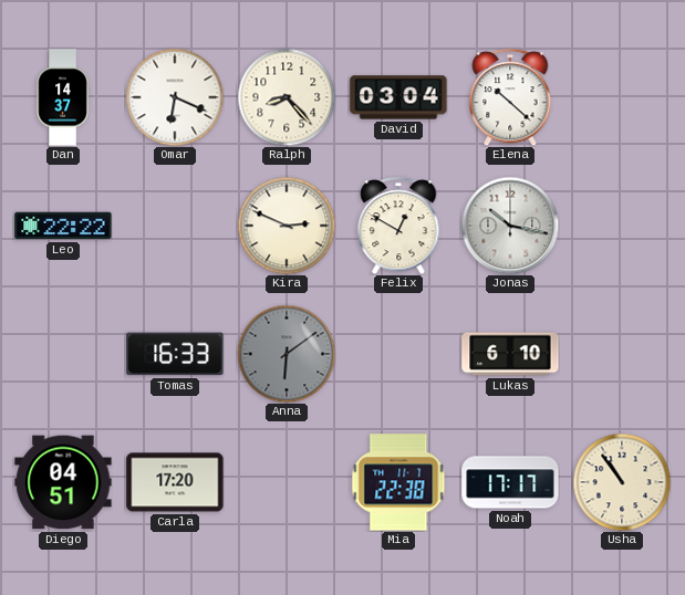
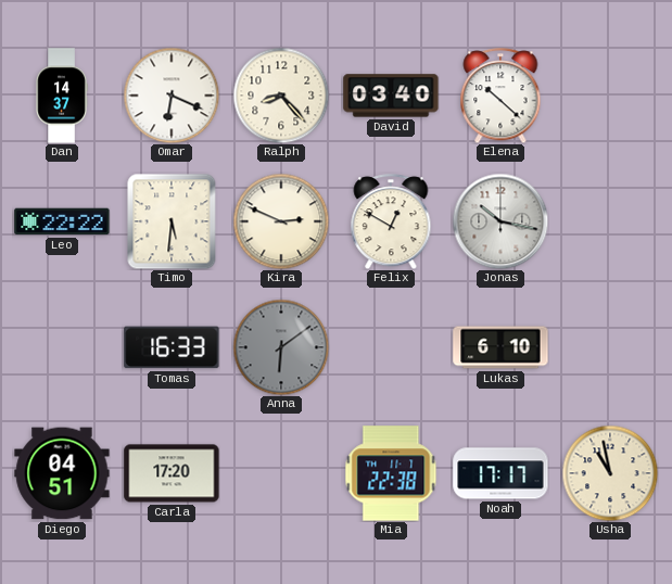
David: 03:04 -> 03:40 (391, 96)
Timo: none -> 5:31 (172, 221)
Usha: 10:54 -> 10:58 (610, 473)
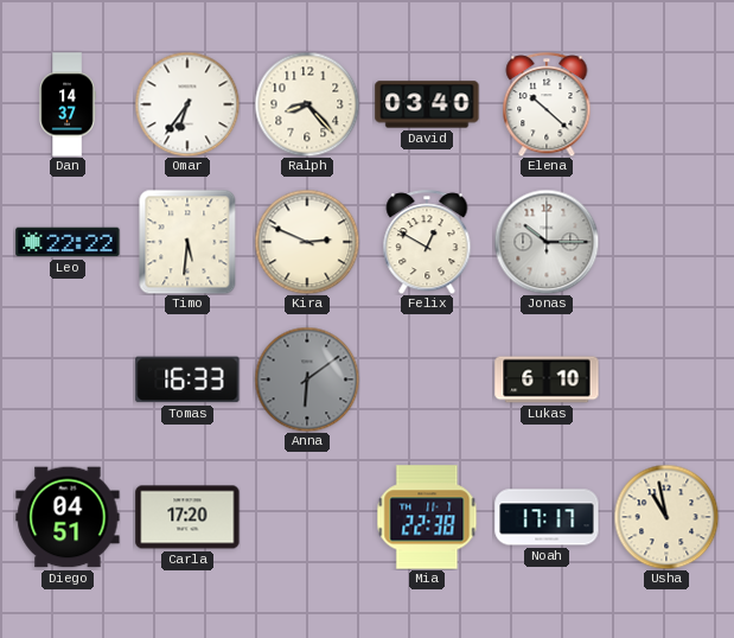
Omar: 6:19 -> 6:36 (187, 104)
Jonas: 10:17 -> 10:15 (547, 242)
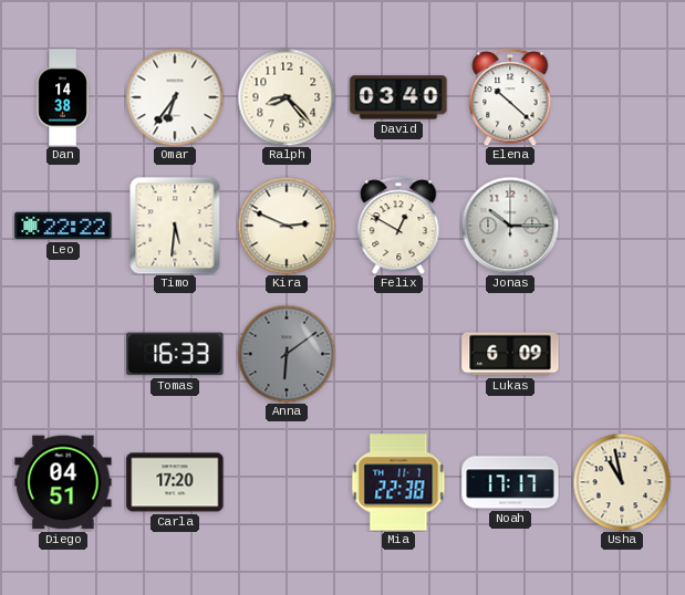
Dan: 14:37 -> 14:38 (63, 97)
Lukas: 6:10 -> 6:09 (510, 354)
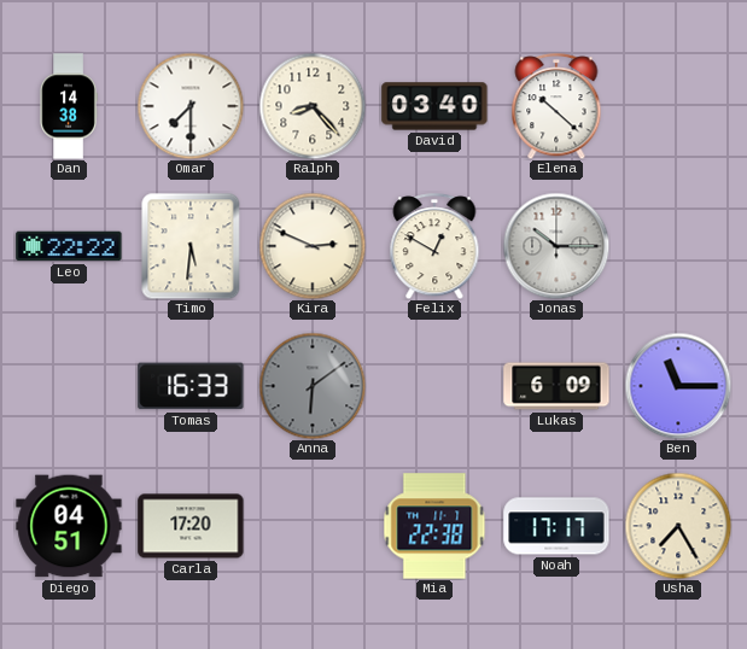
Omar: 6:36 -> 7:30 (191, 106)
Ben: none -> 11:15 (678, 386)
Usha: 10:58 -> 7:25 (678, 526)
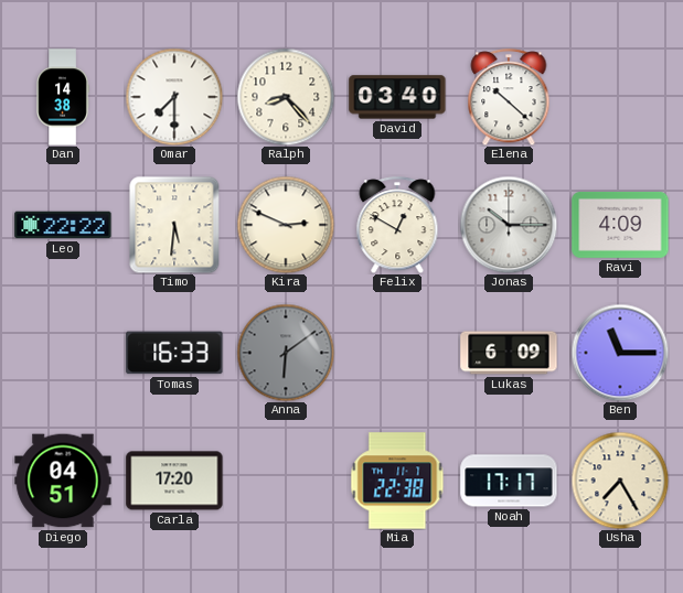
Ravi: none -> 4:09 (620, 225)
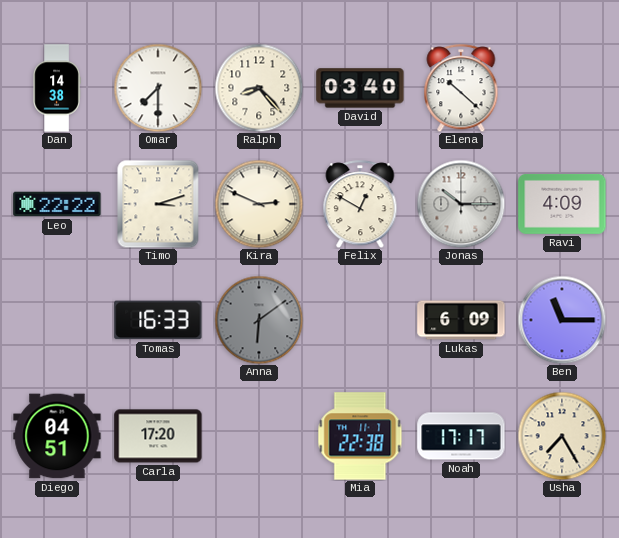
Timo: 5:31 -> 3:12 (158, 204)
